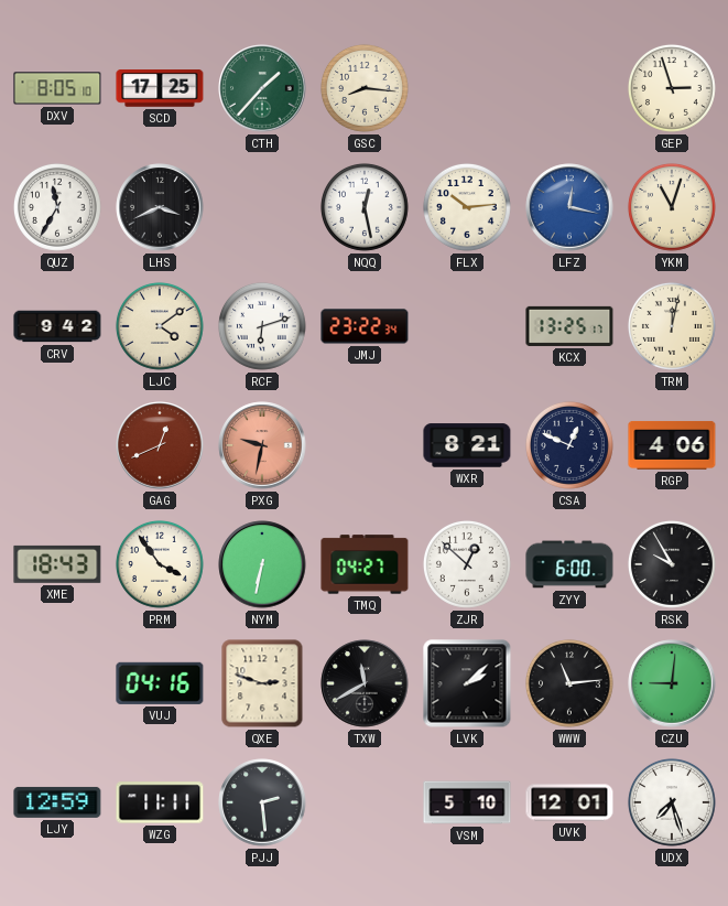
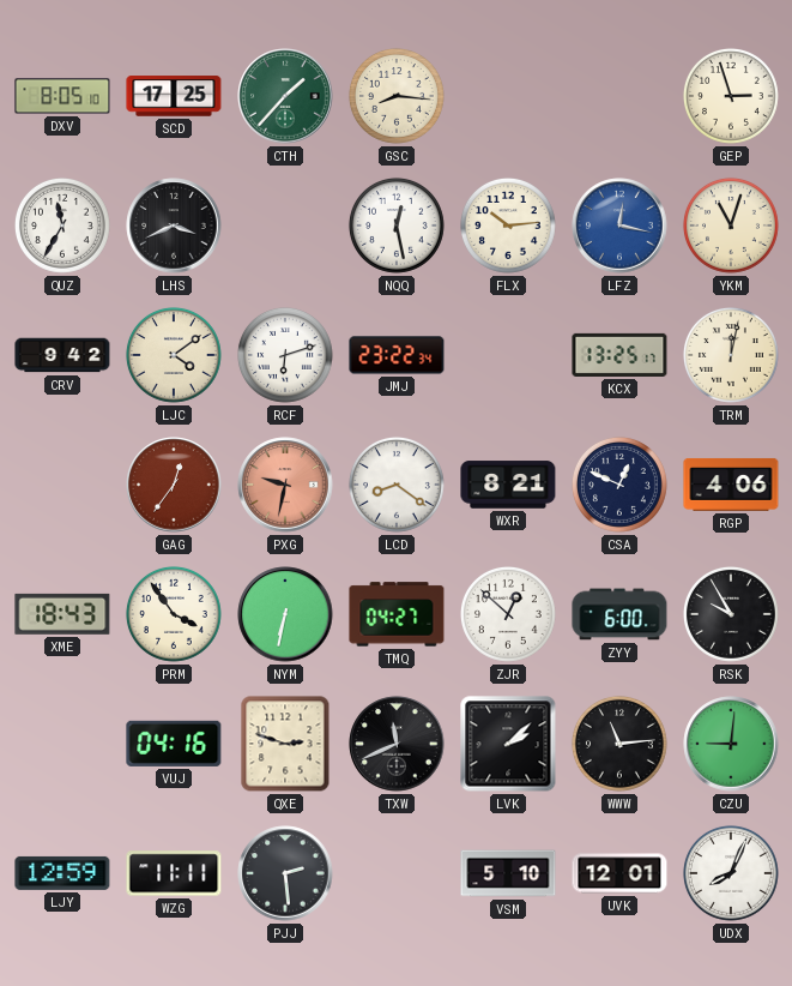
GAG: 12:41 -> 12:36 (174, 485)
LCD: none -> 8:21 (397, 485)
TXW: 11:40 -> 11:41 (397, 744)
UDX: 7:27 -> 8:04 (731, 873)
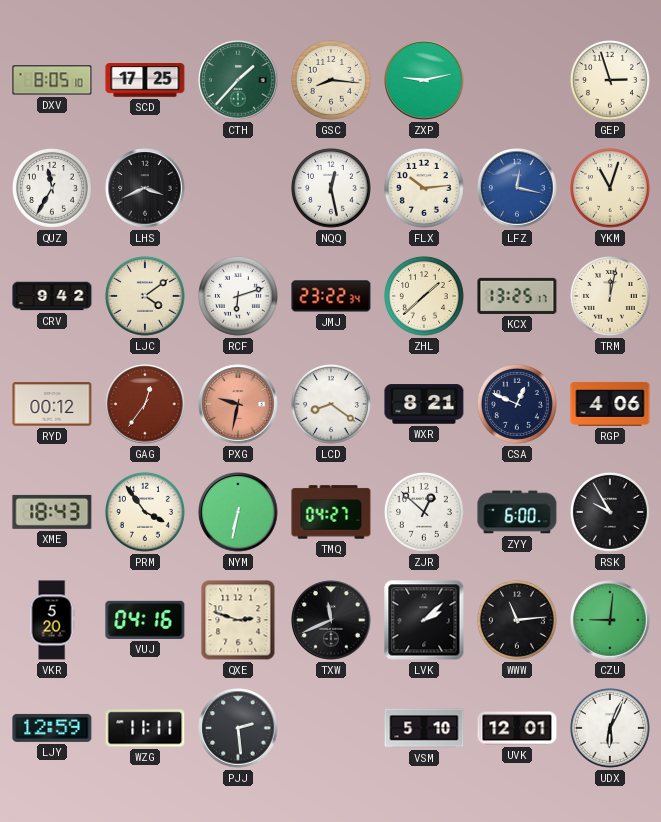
ZXP: none -> 9:13 (424, 80)
ZHL: none -> 1:38 (424, 296)
RYD: none -> 00:12 (52, 404)
VKR: none -> 5:20 (52, 620)
UDX: 8:04 -> 6:04 (610, 728)
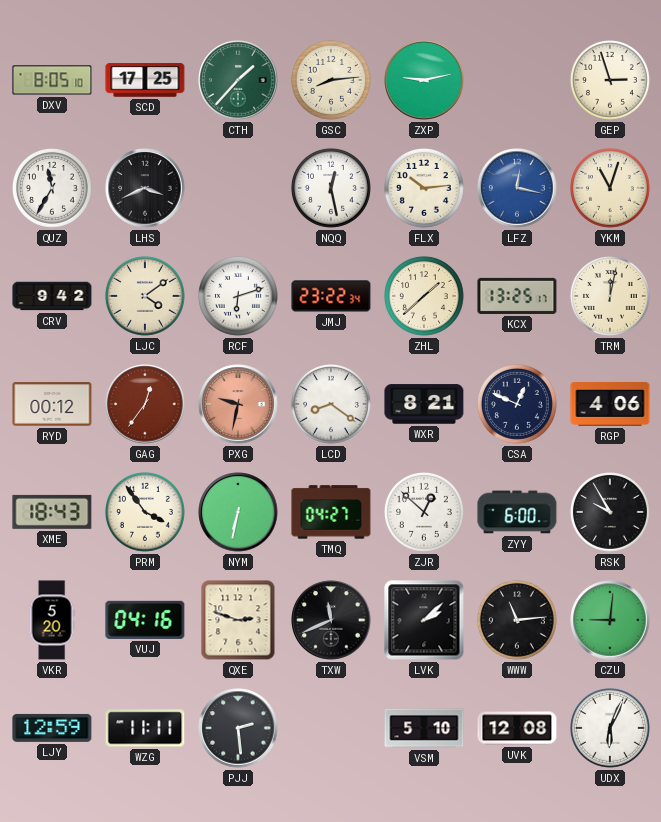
GSC: 8:16 -> 8:14 (331, 80)
UVK: 12:01 -> 12:08 (517, 728)
